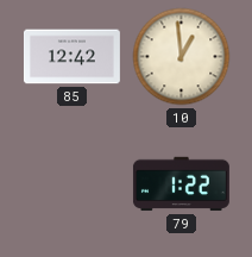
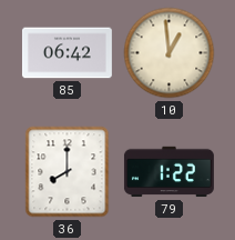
85: 12:42 -> 06:42 (67, 53)
36: none -> 8:00 (68, 172)
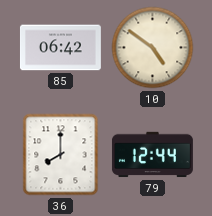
10: 12:59 -> 4:51 (153, 48)
79: 1:22 -> 12:44 (152, 155)
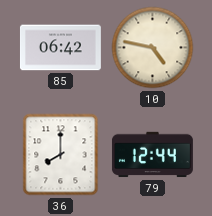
10: 4:51 -> 4:47 (153, 48)
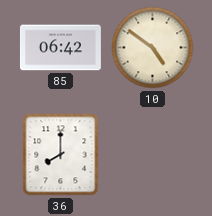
10: 4:47 -> 4:51 (153, 48)
79: 12:44 -> none (152, 155)
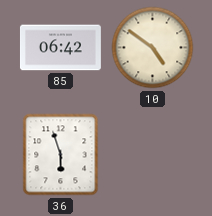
36: 8:00 -> 5:57 (61, 155)
